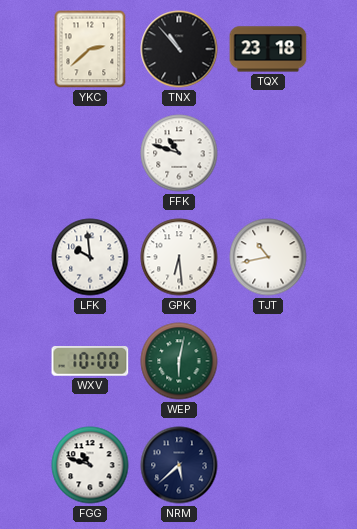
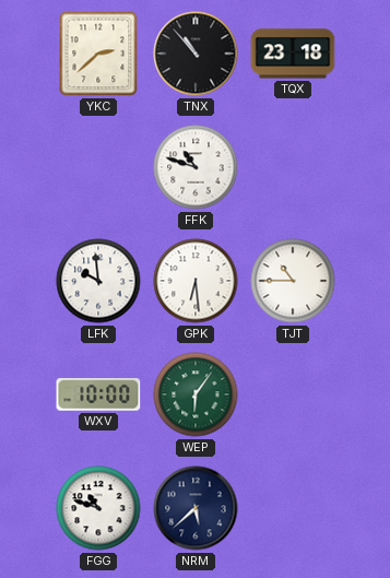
TJT: 10:43 -> 10:45 (293, 281)
WEP: 6:02 -> 6:06 (196, 394)
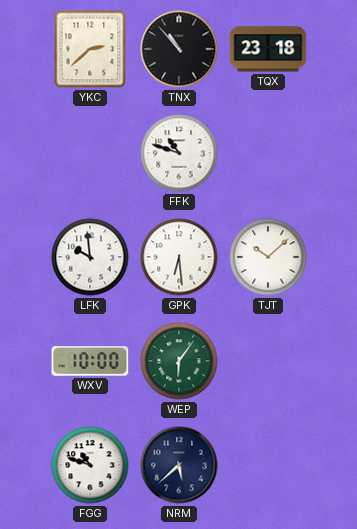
TJT: 10:45 -> 10:08 (268, 257)
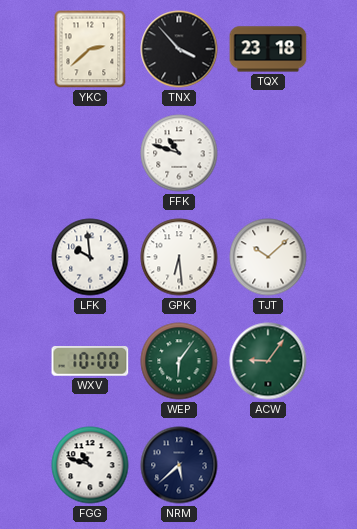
TNX: 10:53 -> 3:53 (179, 49)
ACW: none -> 9:06 (268, 361)
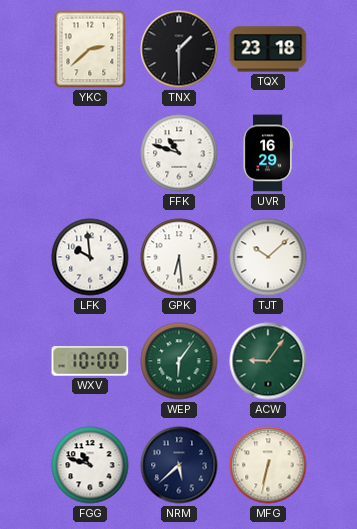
TNX: 3:53 -> 1:30 (179, 49)
UVR: none -> 16:29 (268, 153)
MFG: none -> 6:32 (268, 465)
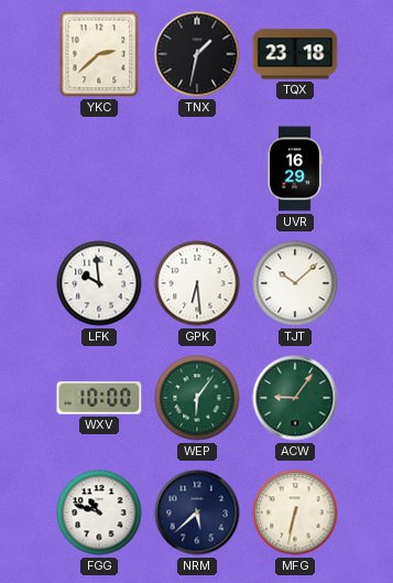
TNX: 1:30 -> 1:32 (197, 54)
FFK: 10:48 -> none (179, 153)
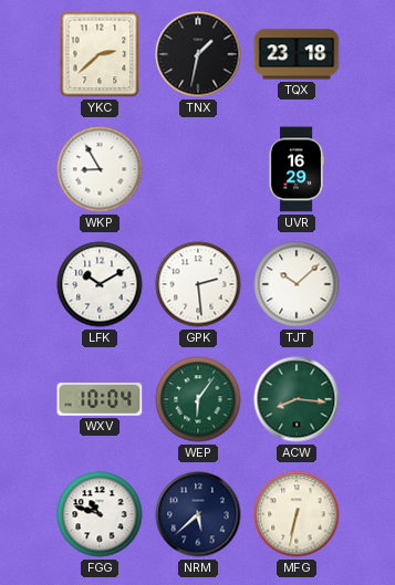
WKP: none -> 8:55 (100, 169)
LFK: 9:59 -> 10:10 (100, 284)
GPK: 6:29 -> 2:29 (198, 284)
WXV: 10:00 -> 10:04 (100, 400)
ACW: 9:06 -> 8:16 (297, 399)
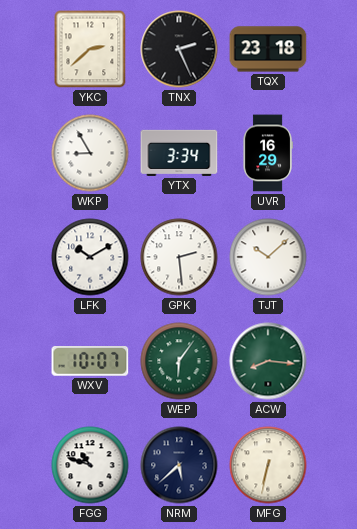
TNX: 1:32 -> 2:26 (179, 49)
YTX: none -> 3:34 (179, 153)
WXV: 10:04 -> 10:07 (90, 362)
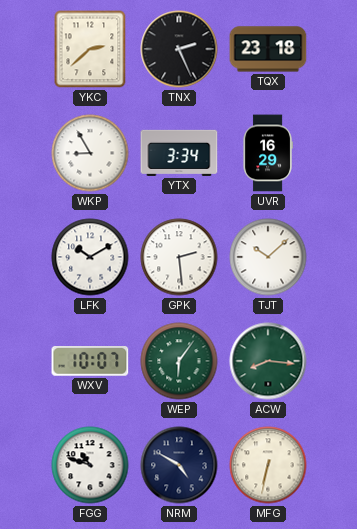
NRM: 5:38 -> 4:50 (179, 465)
